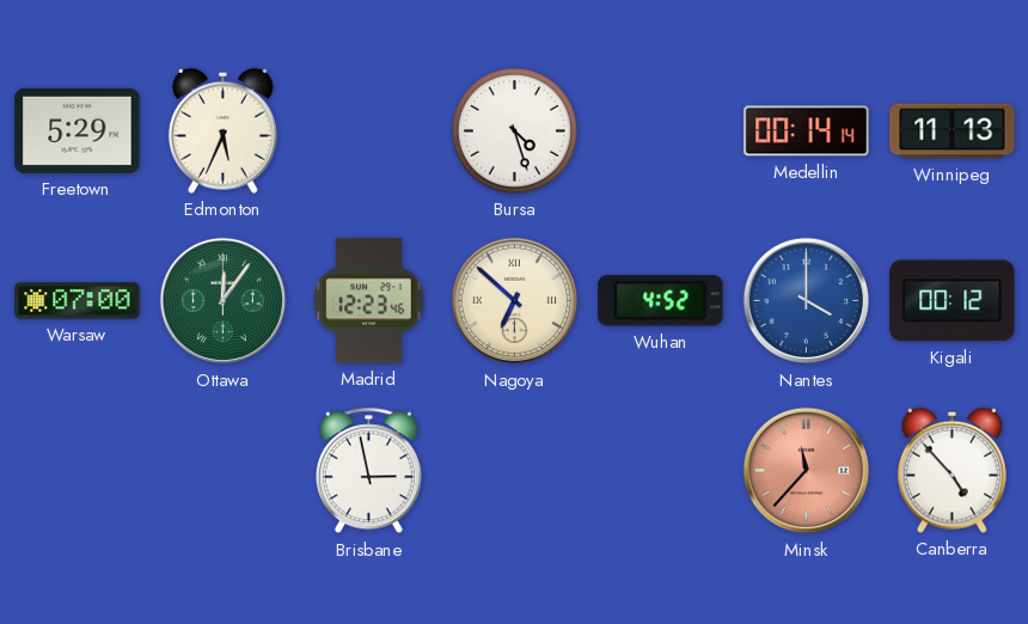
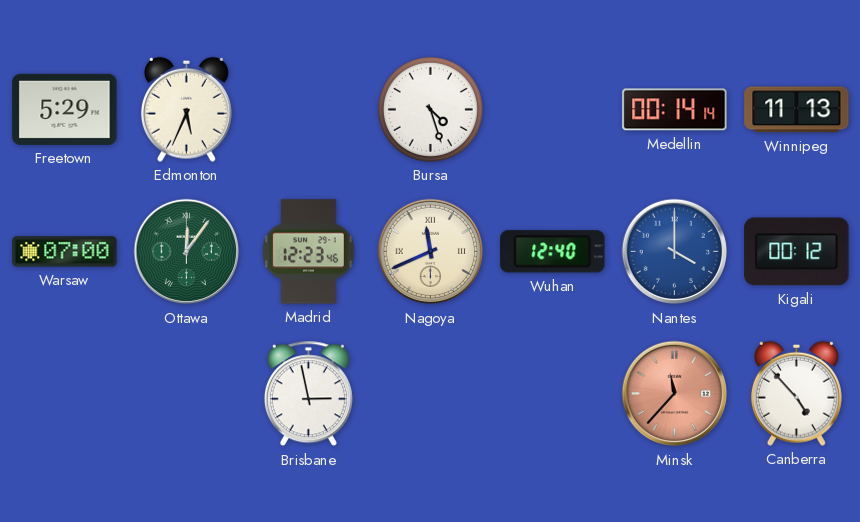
Nagoya: 6:52 -> 11:41 (431, 252)
Wuhan: 4:52 -> 12:40 (553, 252)
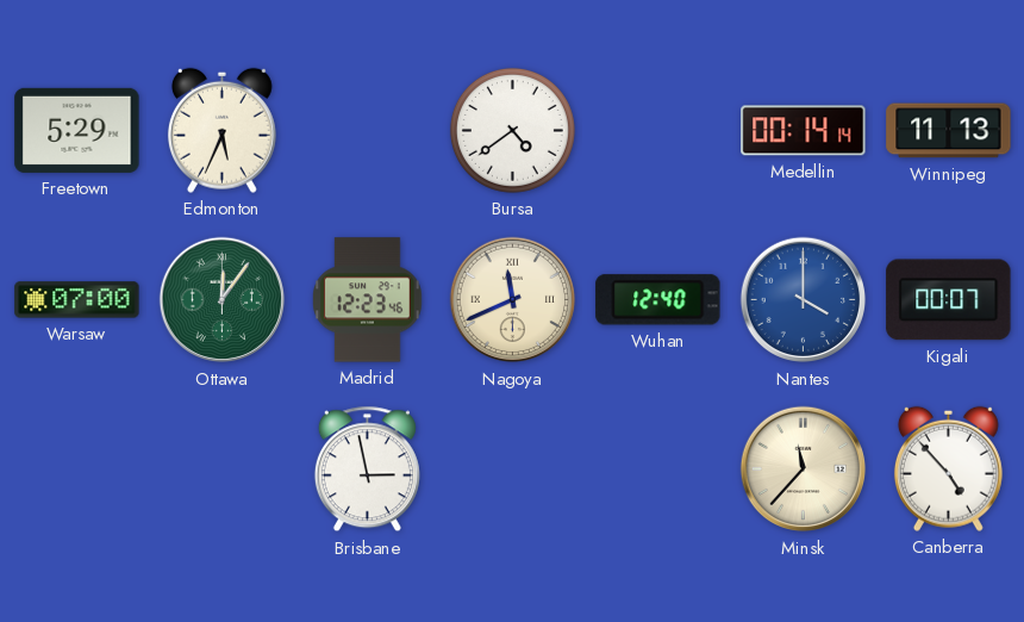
Bursa: 4:27 -> 4:39 (512, 130)
Kigali: 00:12 -> 00:07 (949, 300)
Minsk dial: salmon -> cream (804, 469)
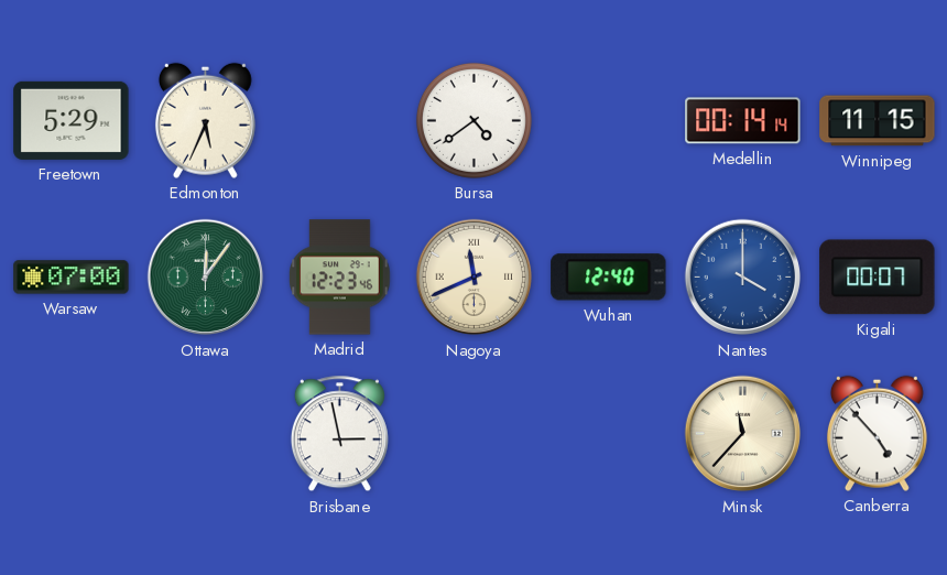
Winnipeg: 11:13 -> 11:15 (878, 121)
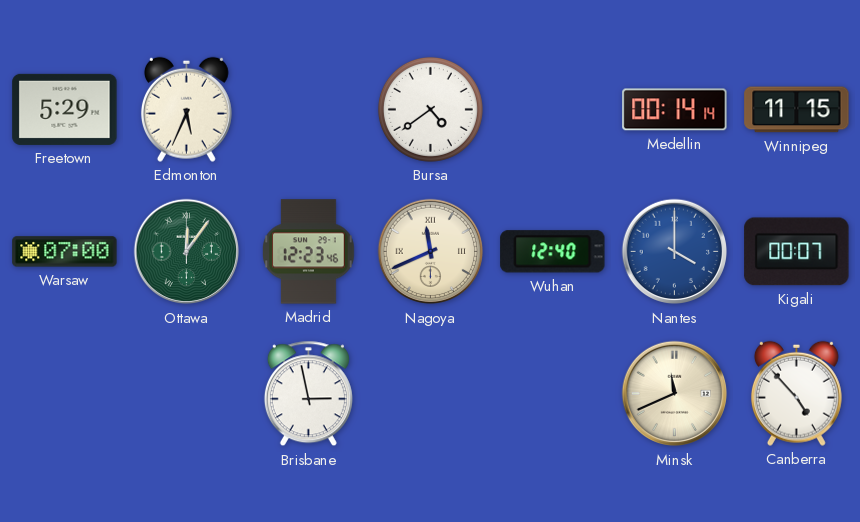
Minsk: 11:37 -> 11:41 (675, 394)
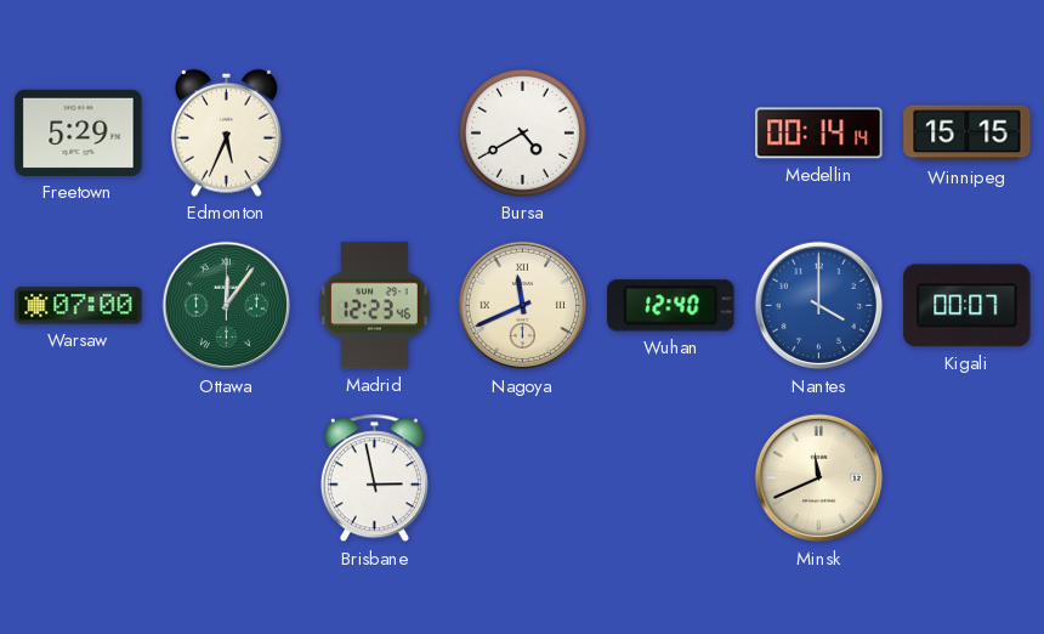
Bursa: 4:39 -> 4:40 (522, 132)
Winnipeg: 11:15 -> 15:15 (968, 134)
Canberra: 4:53 -> none (796, 393)
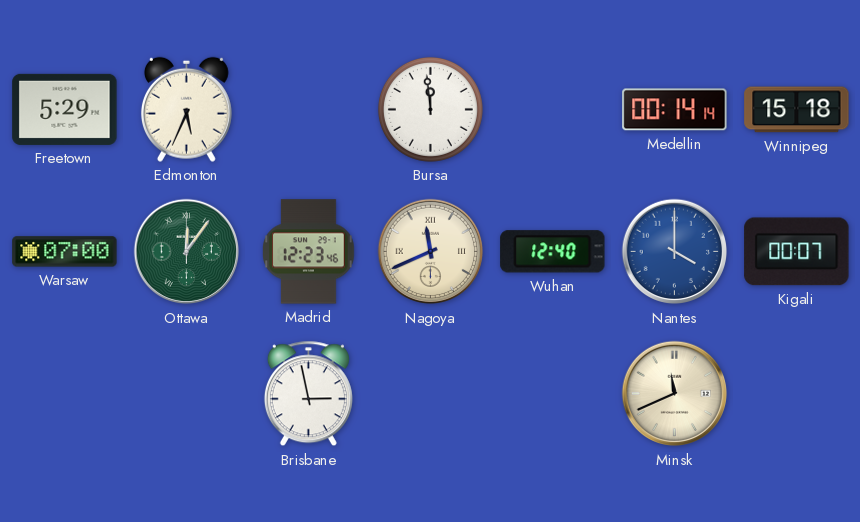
Bursa: 4:40 -> 11:59 (430, 109)
Winnipeg: 15:15 -> 15:18 (797, 110)
